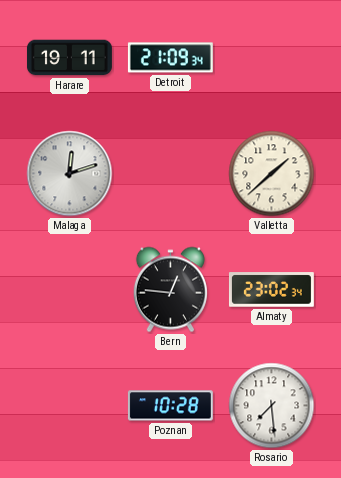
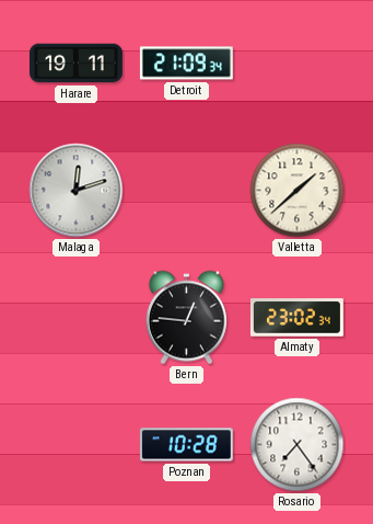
Rosario: 7:29 -> 7:24 (298, 445)
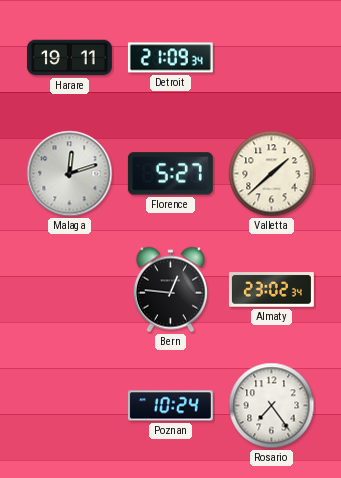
Florence: none -> 5:27 (170, 174)
Poznan: 10:28 -> 10:24 (170, 406)
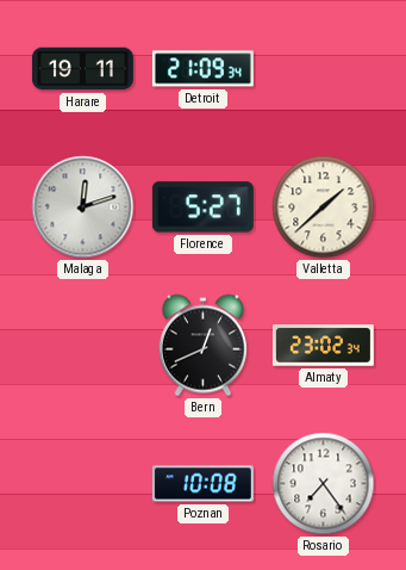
Bern: 12:46 -> 12:41 (202, 346)
Poznan: 10:24 -> 10:08 (202, 484)
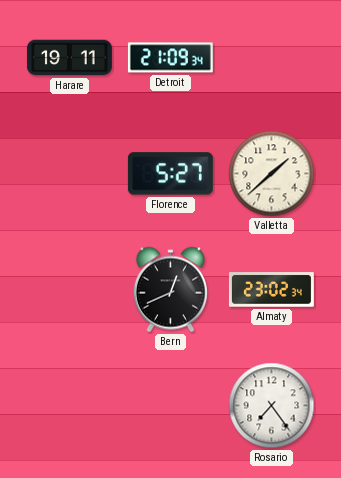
Malaga: 12:12 -> none (83, 207)
Poznan: 10:08 -> none (202, 484)
